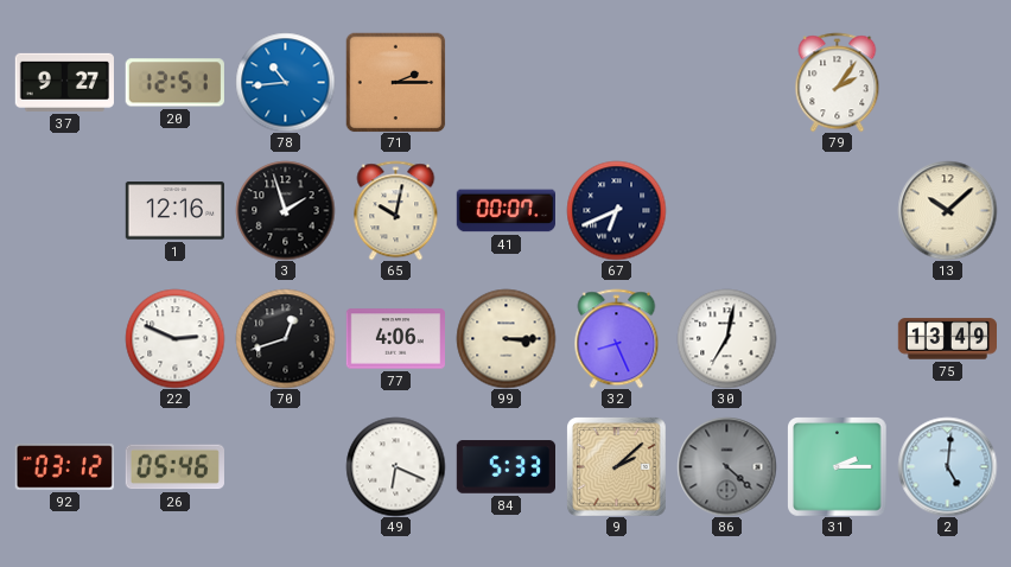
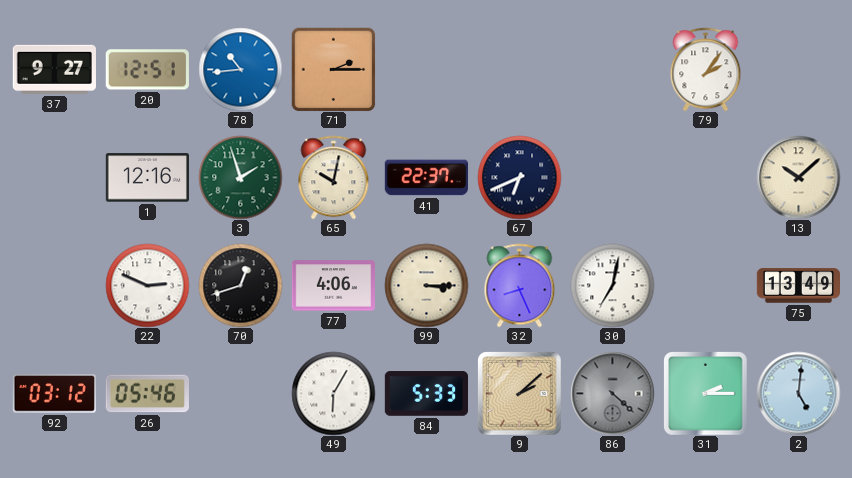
3 dial: black -> green (240, 177)
41: 00:07 -> 22:37 (426, 178)
49: 6:19 -> 6:05 (333, 393)
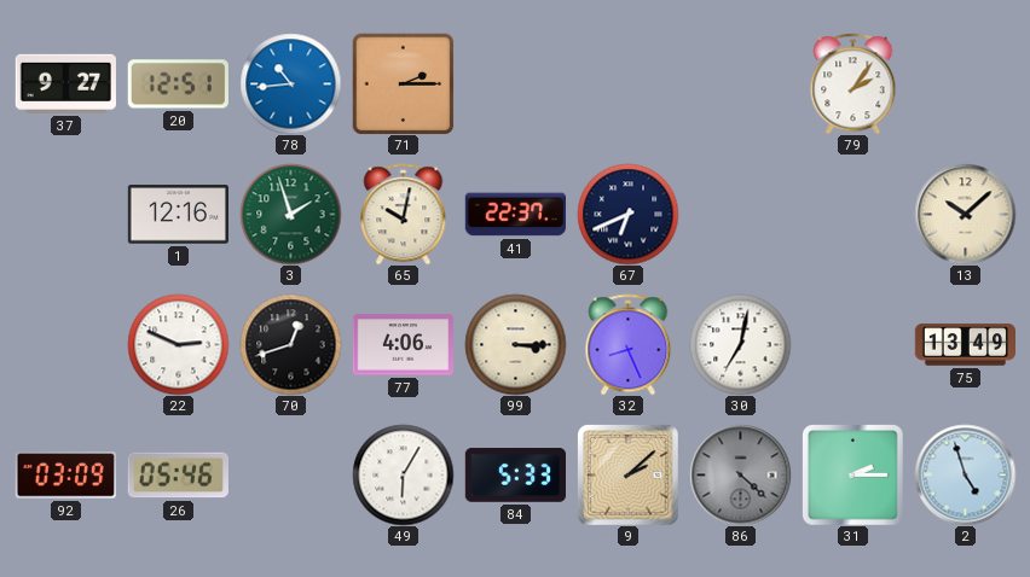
92: 03:12 -> 03:09 (65, 476)
2: 5:01 -> 4:57 (965, 474)
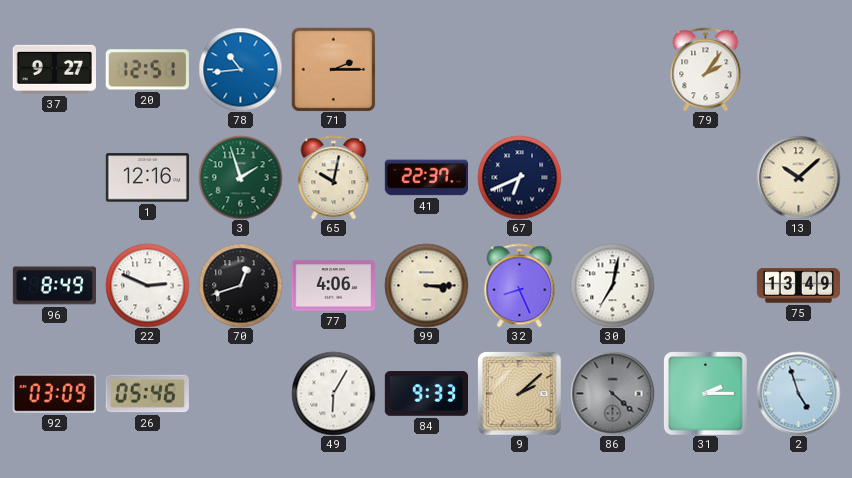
96: none -> 8:49 (54, 286)
84: 5:33 -> 9:33 (426, 394)
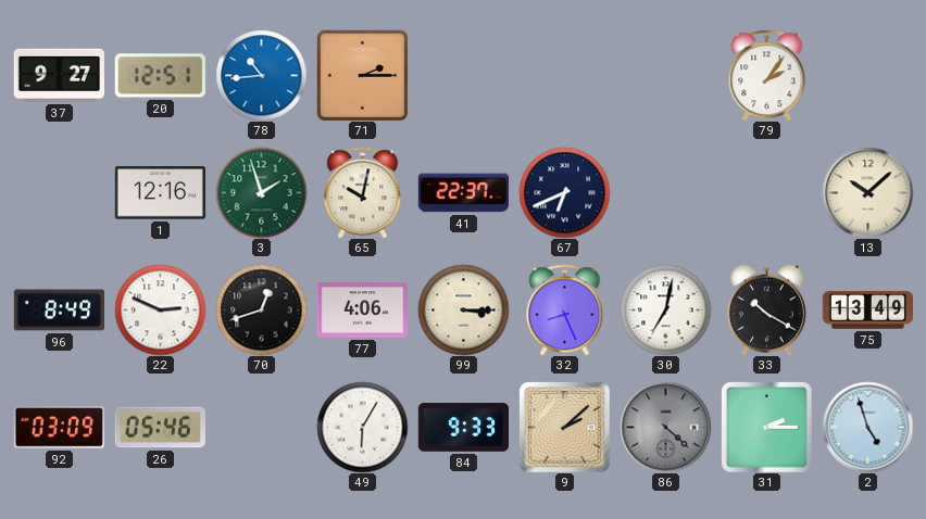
33: none -> 10:20 (766, 309)
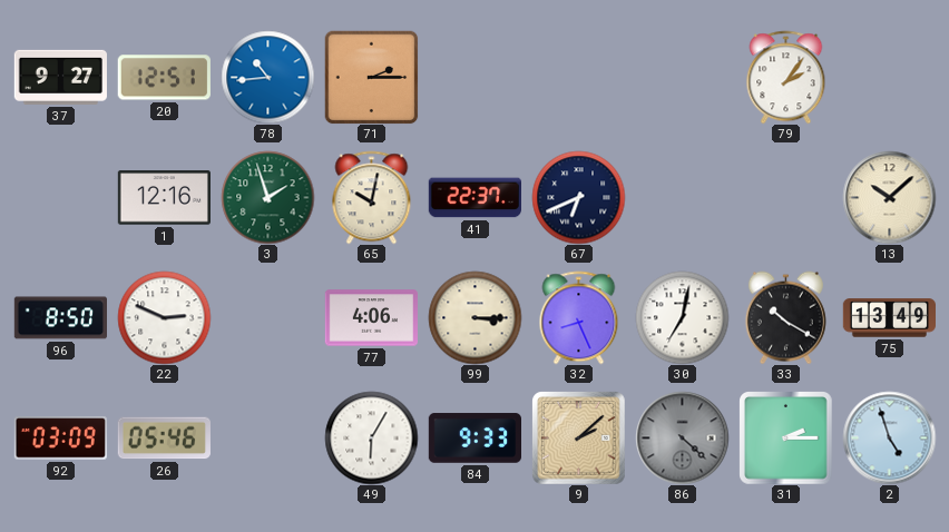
96: 8:49 -> 8:50 (60, 318)
70: 12:42 -> none (261, 309)
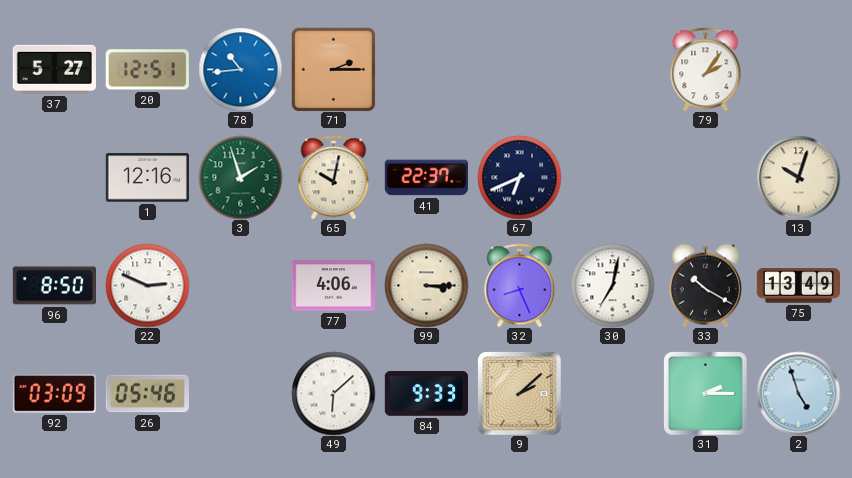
37: 9:27 -> 5:27 (54, 69)
13: 10:08 -> 10:03 (798, 177)
49: 6:05 -> 6:08 (333, 393)
86: 4:22 -> none (682, 437)
